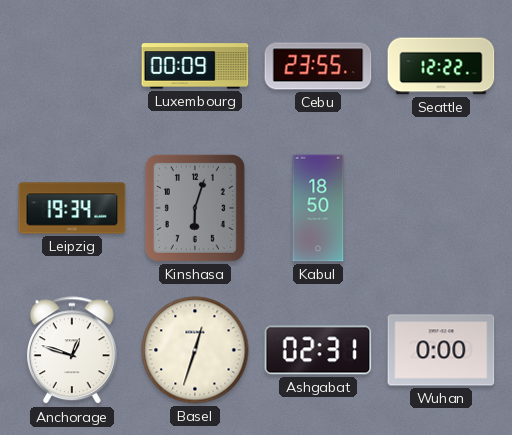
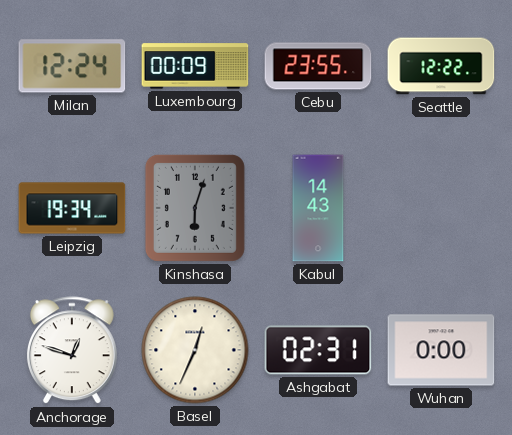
Milan: none -> 12:24 (72, 66)
Kabul: 18:50 -> 14:43 (318, 208)
Basel: 12:33 -> 12:34 (195, 350)
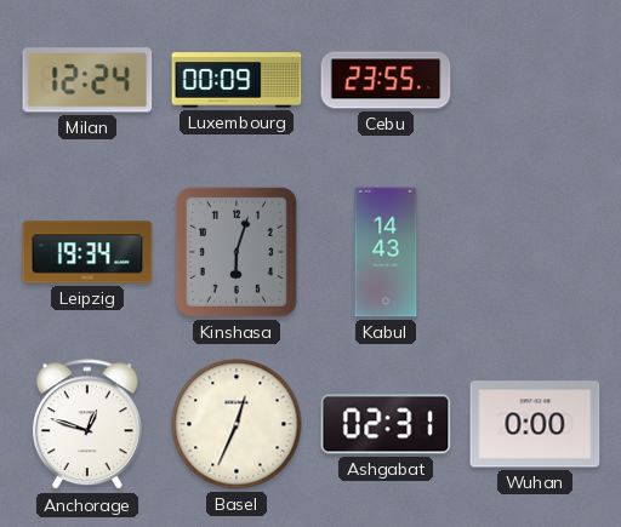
Seattle: 12:22 -> none (441, 66)
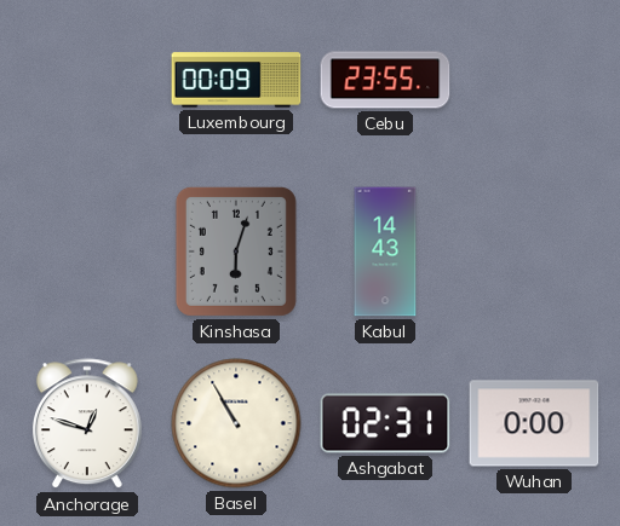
Milan: 12:24 -> none (87, 80)
Leipzig: 19:34 -> none (87, 252)
Basel: 12:34 -> 10:55 (236, 423)
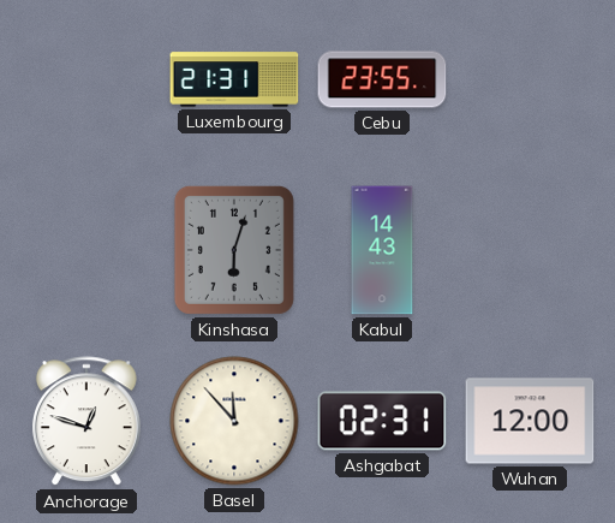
Luxembourg: 00:09 -> 21:31 (234, 79)
Basel: 10:55 -> 11:53 (234, 421)
Wuhan: 0:00 -> 12:00 (530, 421)
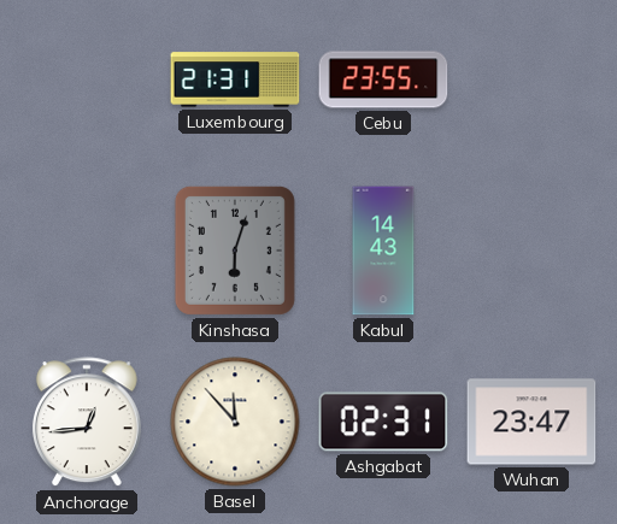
Anchorage: 12:48 -> 12:44 (87, 423)
Wuhan: 12:00 -> 23:47 (531, 422)
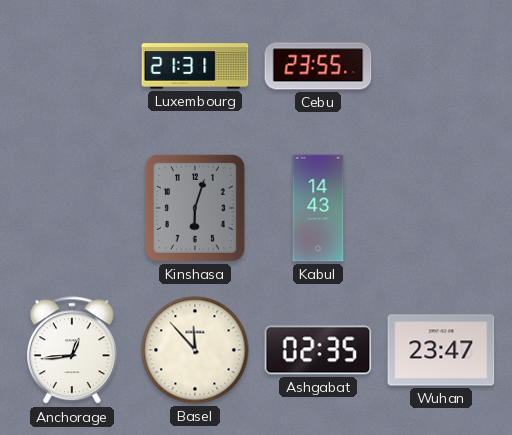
Ashgabat: 02:31 -> 02:35 (318, 350)
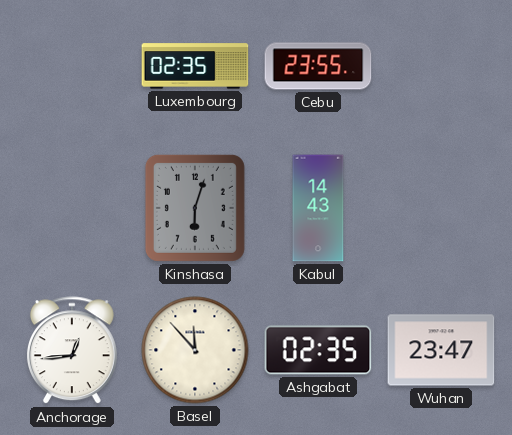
Luxembourg: 21:31 -> 02:35 (195, 66)
